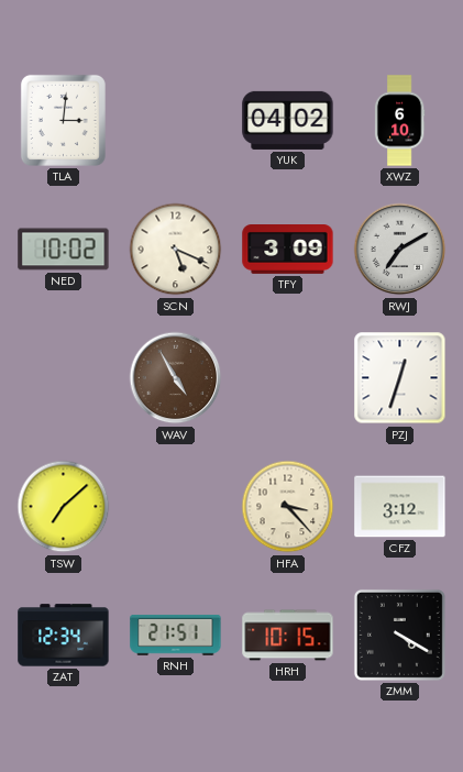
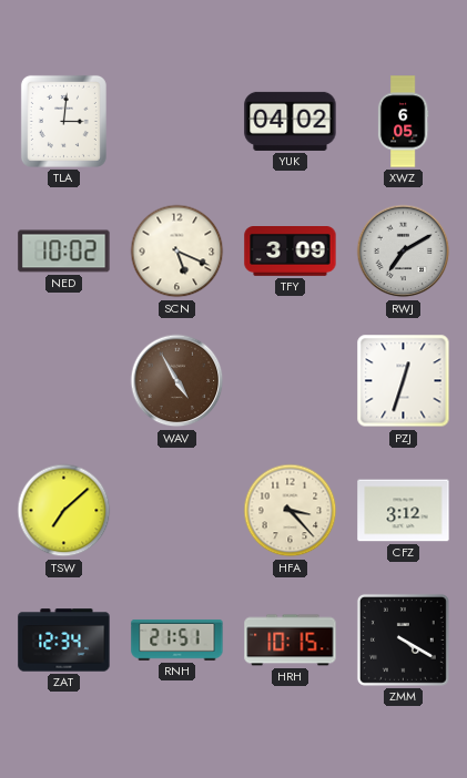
XWZ: 6:10 -> 6:05 (403, 122)
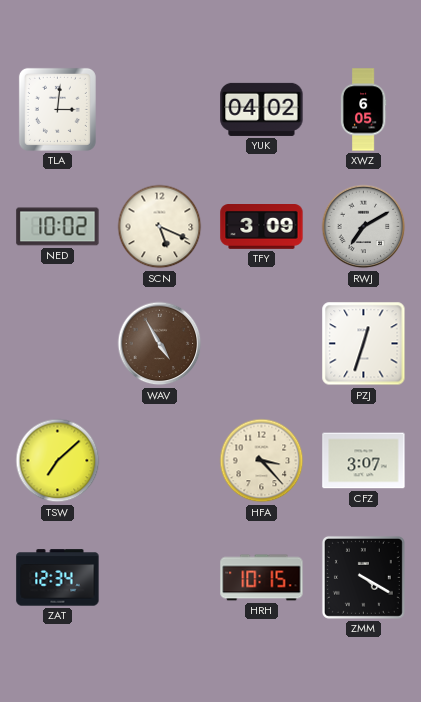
CFZ: 3:12 -> 3:07 (364, 461)
RNH: 21:51 -> none (177, 639)
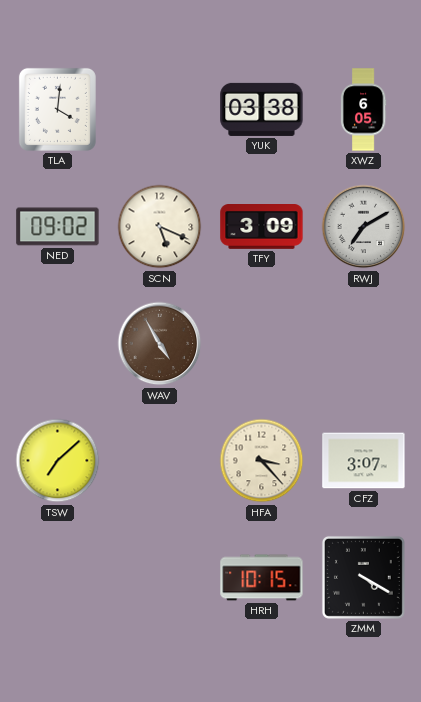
TLA: 3:01 -> 4:01 (57, 109)
YUK: 04:02 -> 03:38 (262, 109)
NED: 10:02 -> 09:02 (58, 227)
PZJ: 12:33 -> none (364, 344)
ZAT: 12:34 -> none (58, 578)
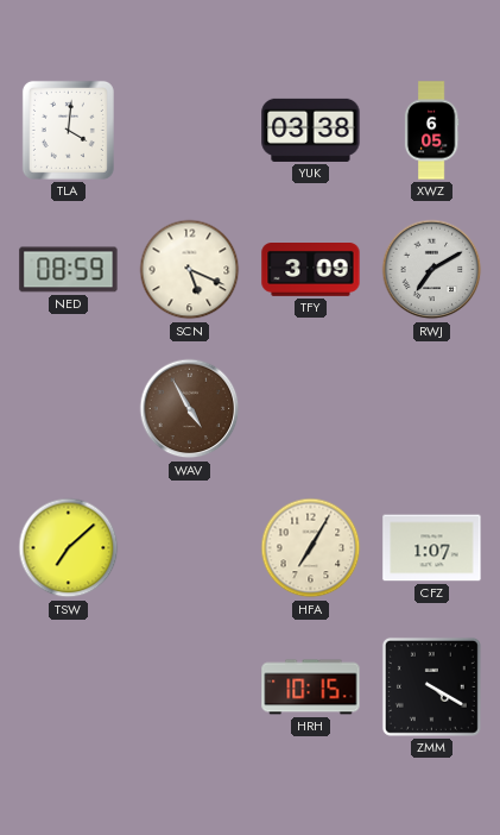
NED: 09:02 -> 08:59 (69, 270)
HFA: 3:23 -> 7:05 (311, 548)
CFZ: 3:07 -> 1:07 (432, 548)
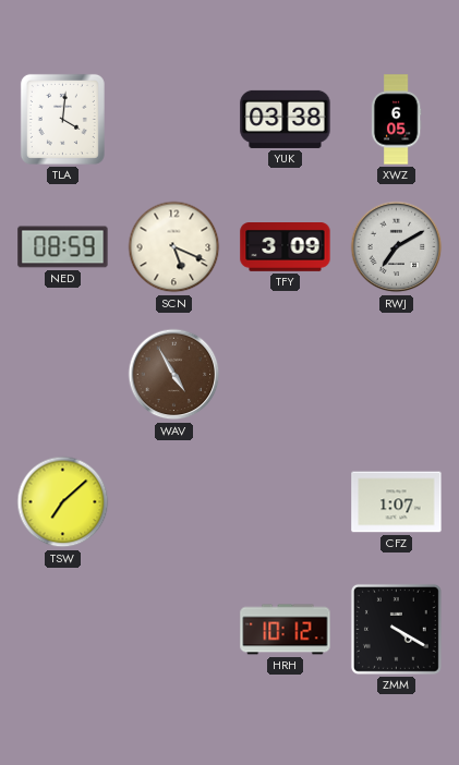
HFA: 7:05 -> none (311, 548)
HRH: 10:15 -> 10:12 (286, 630)
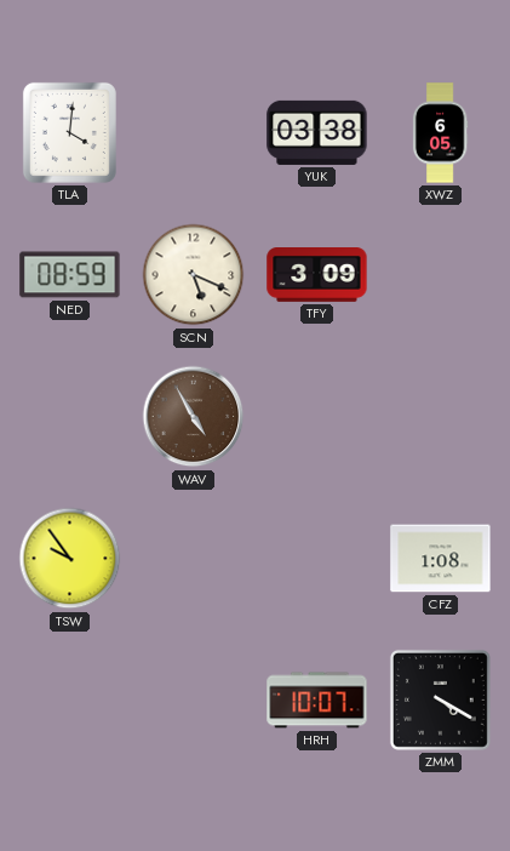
RWJ: 7:10 -> none (397, 247)
TSW: 7:08 -> 9:54 (70, 559)
CFZ: 1:07 -> 1:08 (441, 559)
HRH: 10:12 -> 10:07 (317, 701)
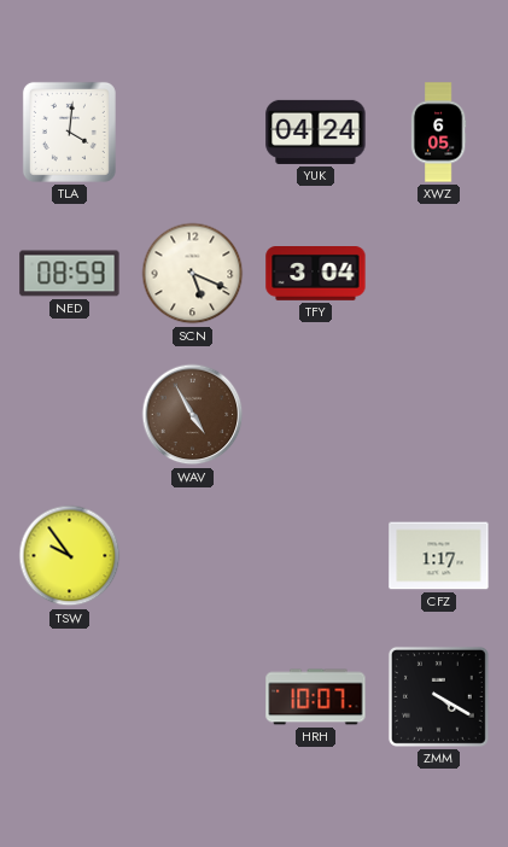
YUK: 03:38 -> 04:24 (316, 132)
TFY: 3:09 -> 3:04 (316, 274)
CFZ: 1:08 -> 1:17 (439, 556)
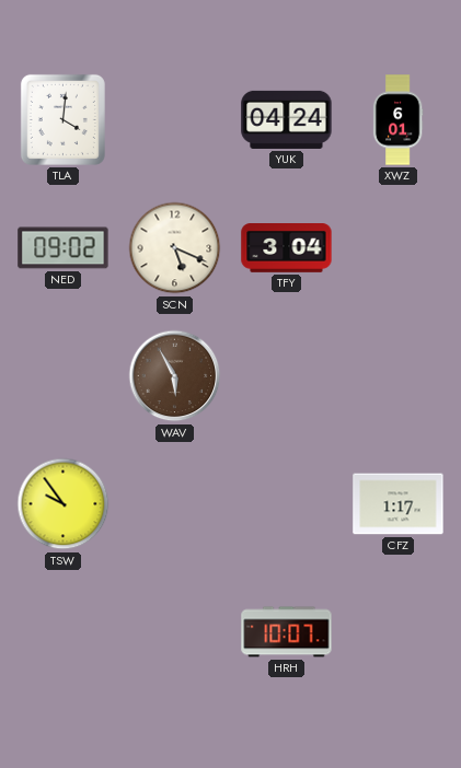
XWZ: 6:05 -> 6:01 (397, 120)
NED: 08:59 -> 09:02 (64, 248)
WAV: 4:55 -> 5:55 (175, 376)
ZMM: 4:20 -> none (438, 696)
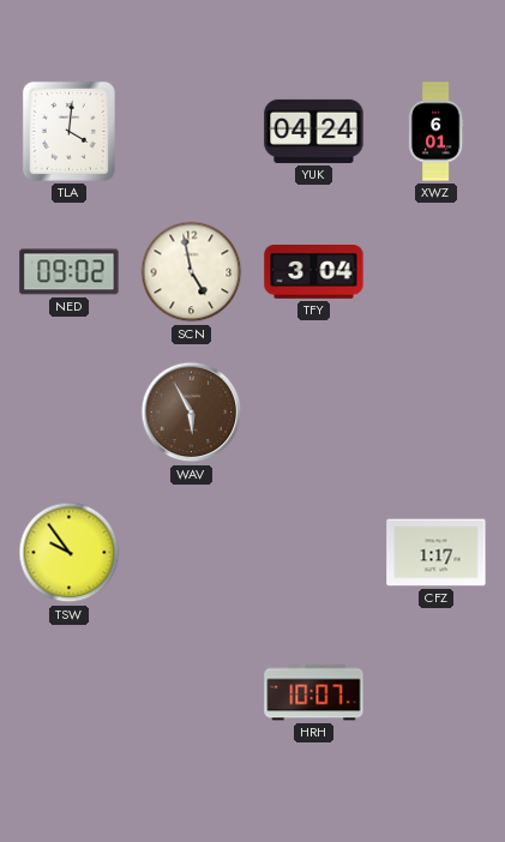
SCN: 5:19 -> 4:58 (192, 272)
